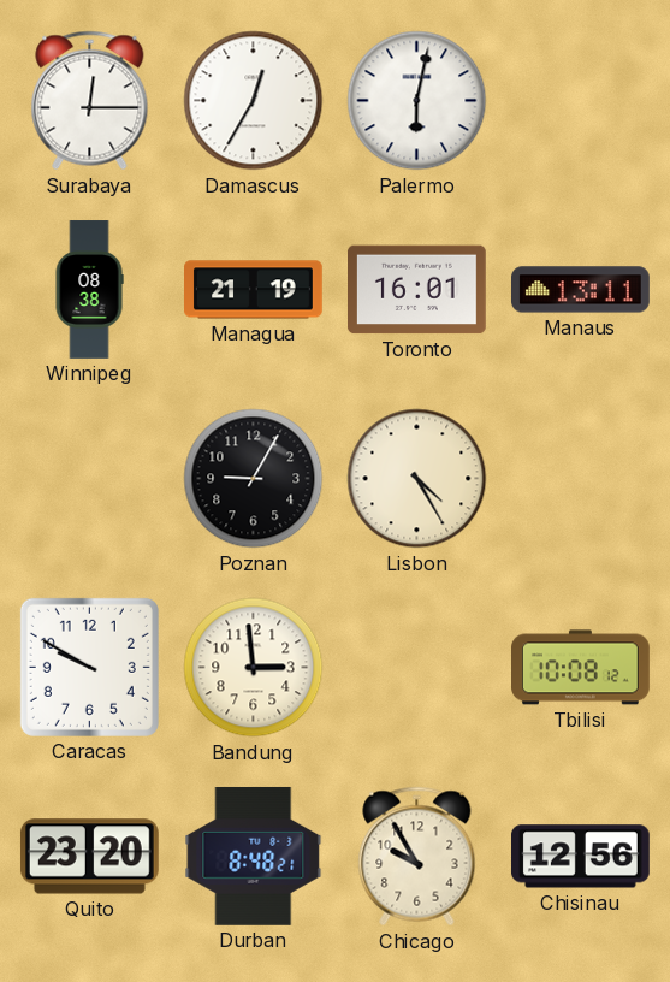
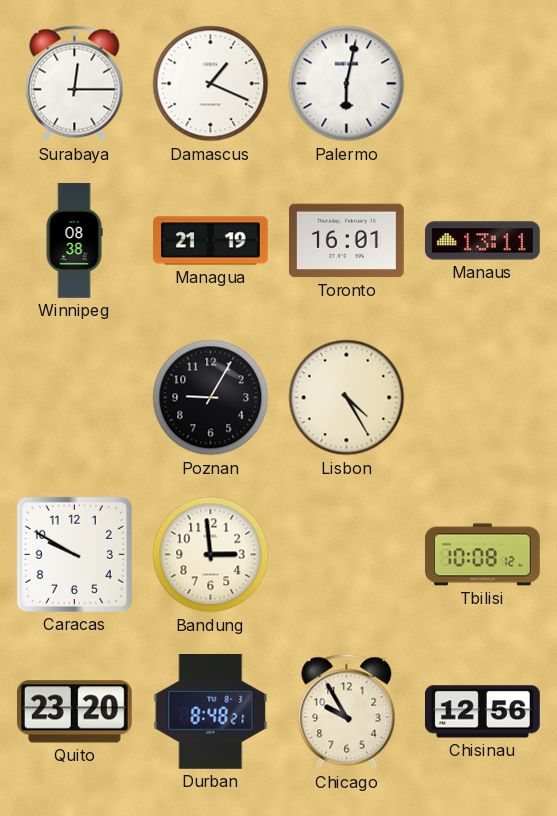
Damascus: 12:35 -> 1:19 (211, 84)
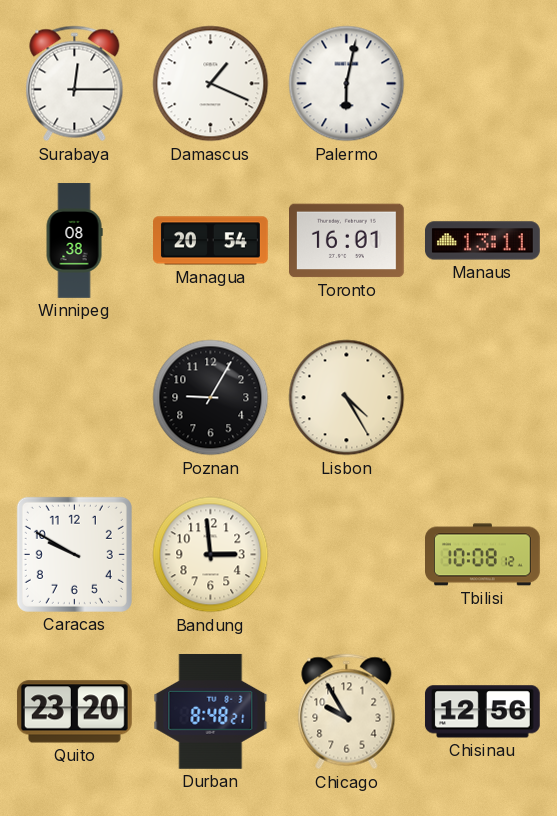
Managua: 21:19 -> 20:54 (211, 241)
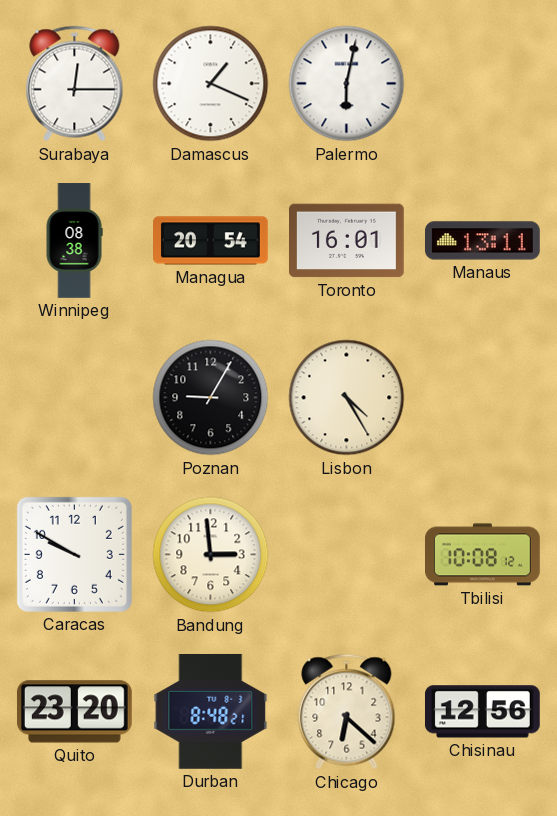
Chicago: 9:55 -> 6:22 (347, 712)
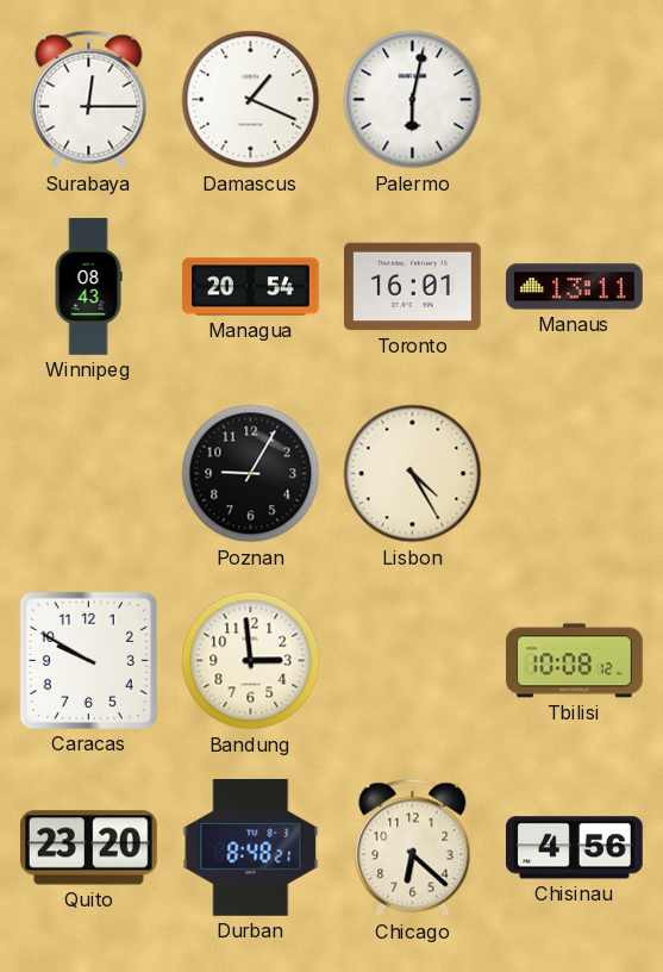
Winnipeg: 08:38 -> 08:43 (88, 287)
Chisinau: 12:56 -> 4:56 (575, 848)
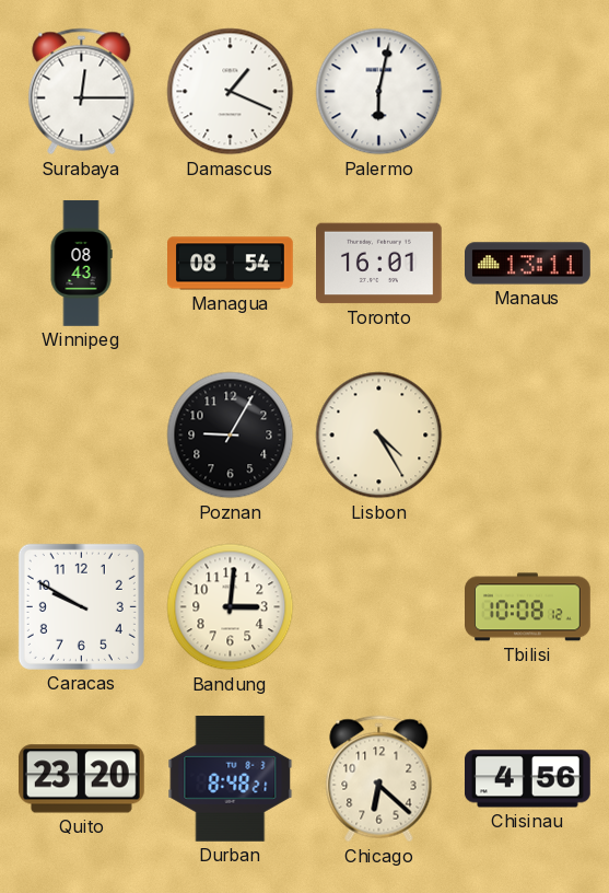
Managua: 20:54 -> 08:54 (231, 264)
Bandung: 2:59 -> 3:01 (231, 607)
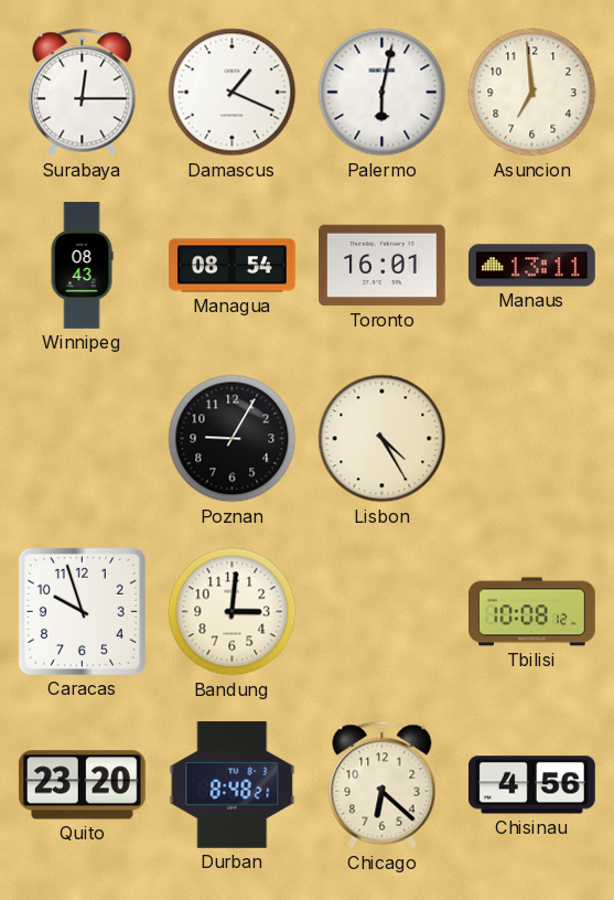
Asuncion: none -> 6:59 (532, 93)
Caracas: 9:50 -> 9:57 (82, 611)
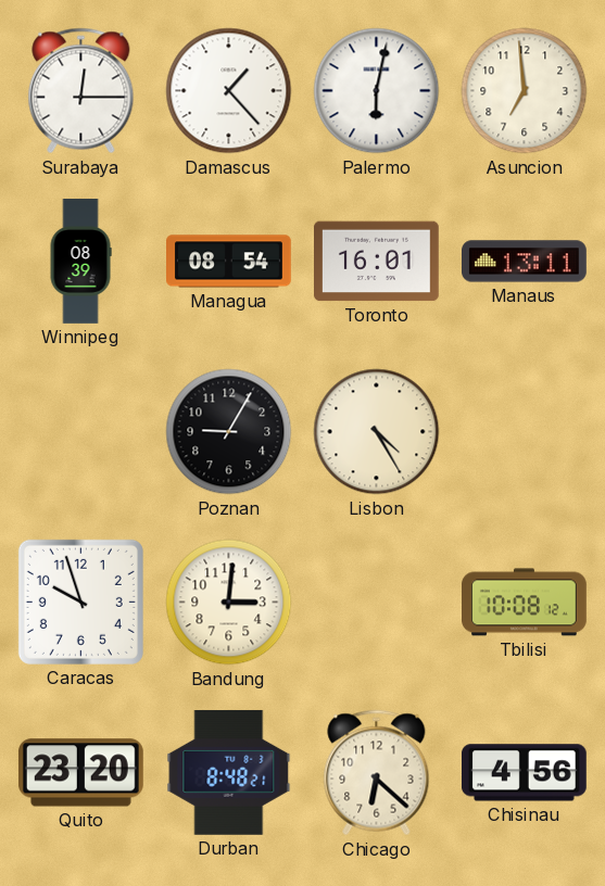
Damascus: 1:19 -> 1:23 (229, 91)
Winnipeg: 08:43 -> 08:39 (80, 262)
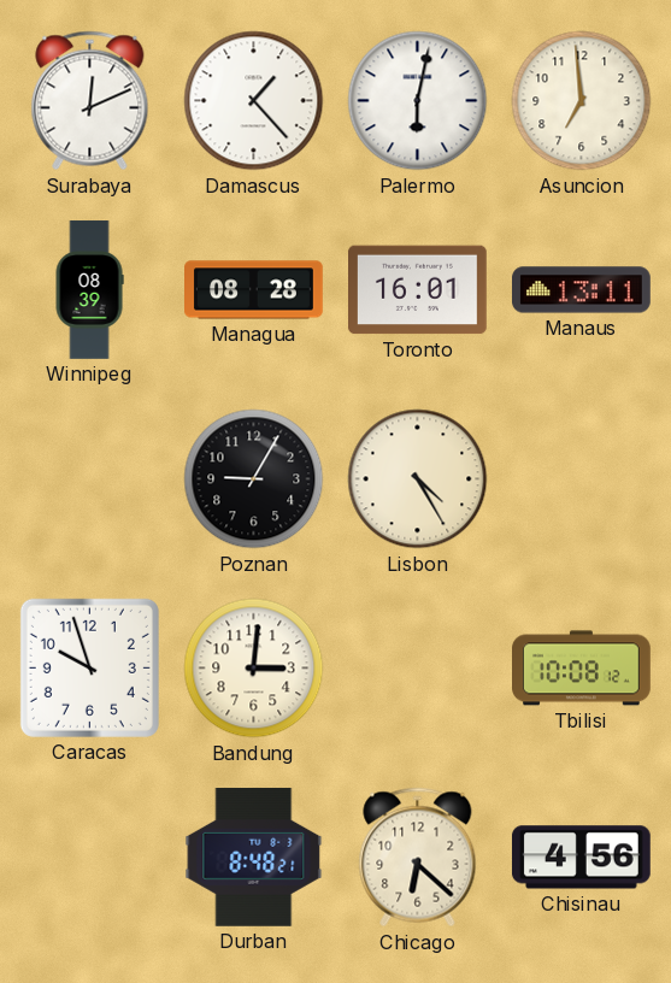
Surabaya: 12:15 -> 12:11 (90, 101)
Managua: 08:54 -> 08:28 (254, 290)
Quito: 23:20 -> none (80, 773)
